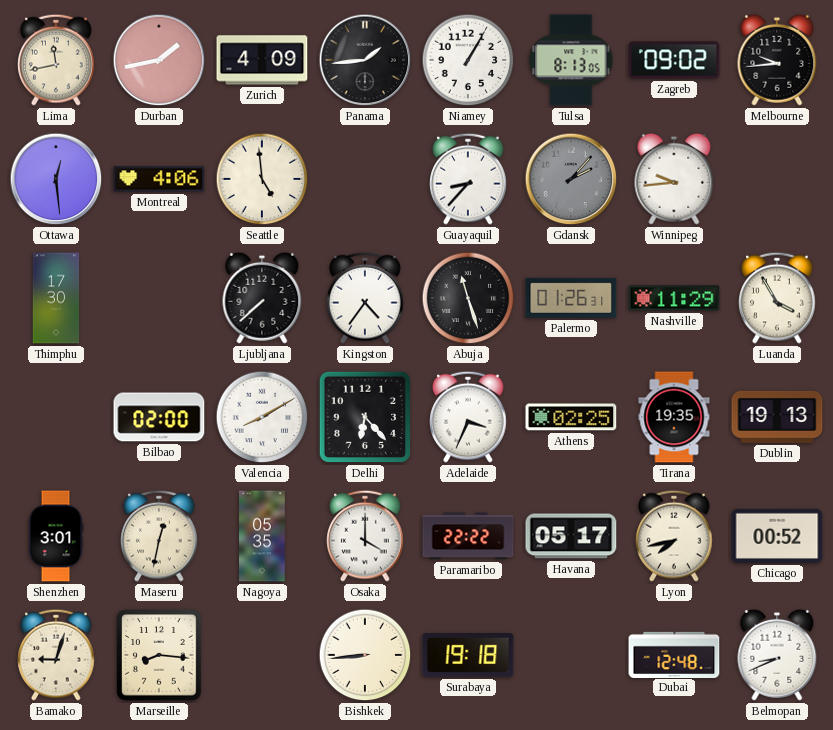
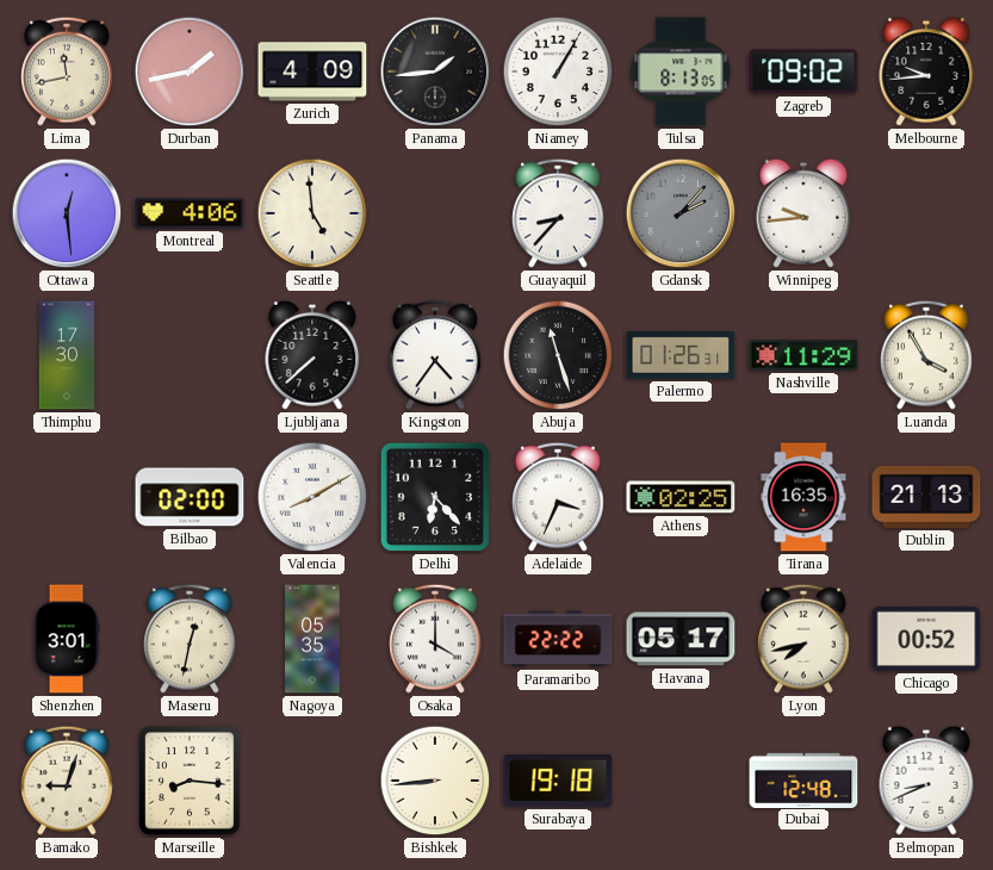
Tirana: 19:35 -> 16:35 (803, 497)
Dublin: 19:13 -> 21:13 (926, 497)
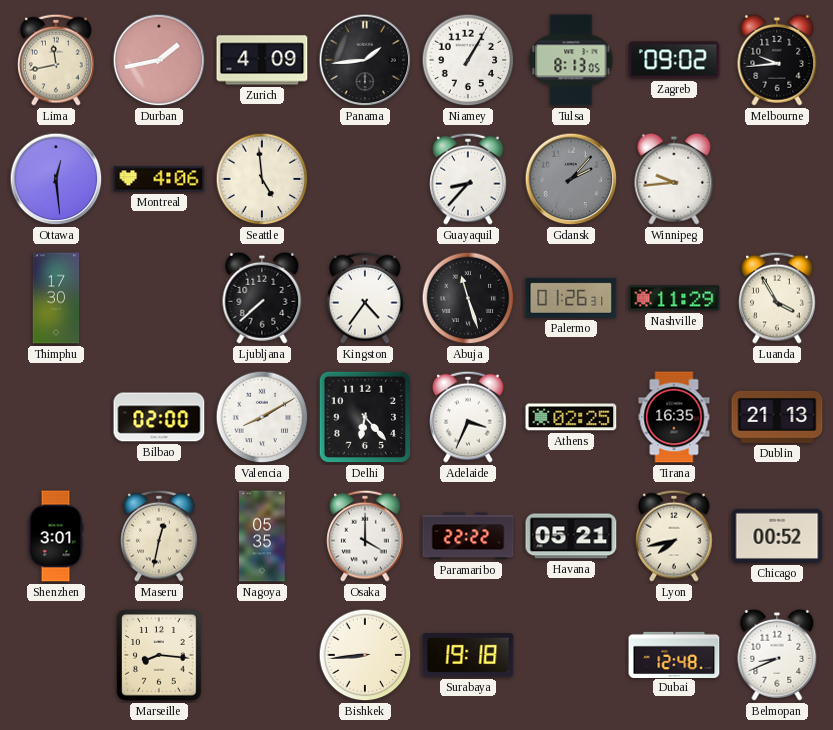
Havana: 05:17 -> 05:21 (571, 536)
Bamako: 9:03 -> none (67, 781)
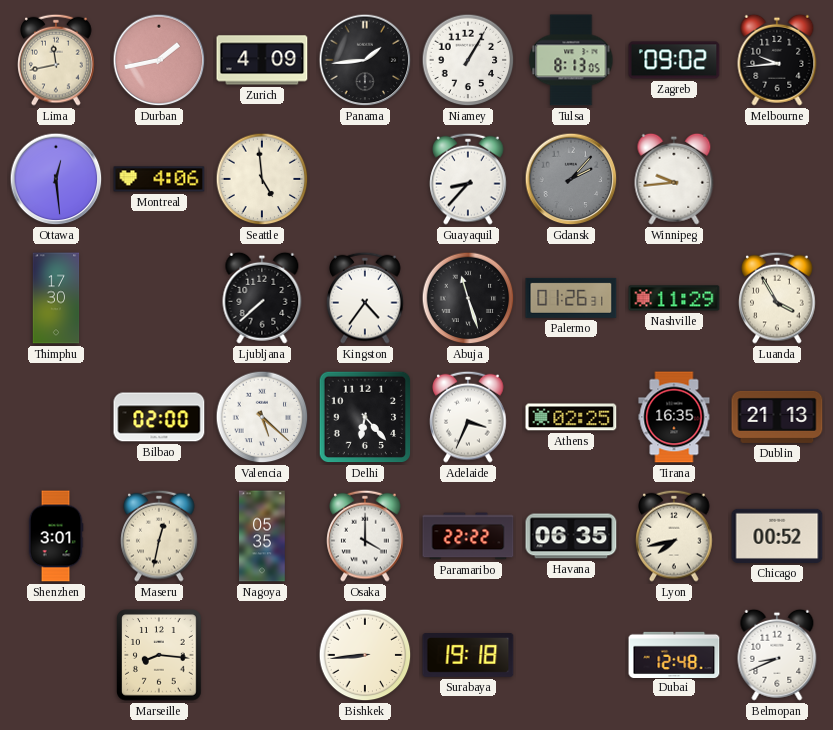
Valencia: 8:10 -> 5:22 (262, 417)
Havana: 05:21 -> 06:35 (571, 536)
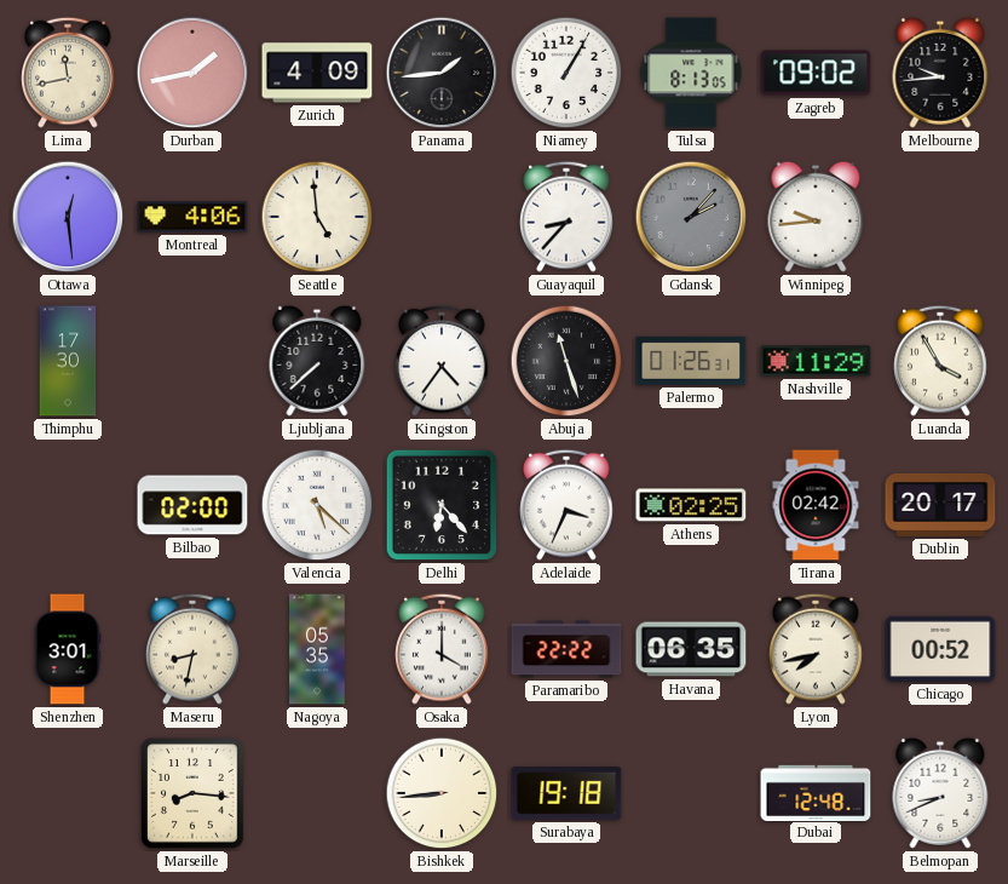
Tirana: 16:35 -> 02:42 (816, 505)
Dublin: 21:13 -> 20:17 (940, 505)
Maseru: 12:32 -> 8:32 (192, 649)
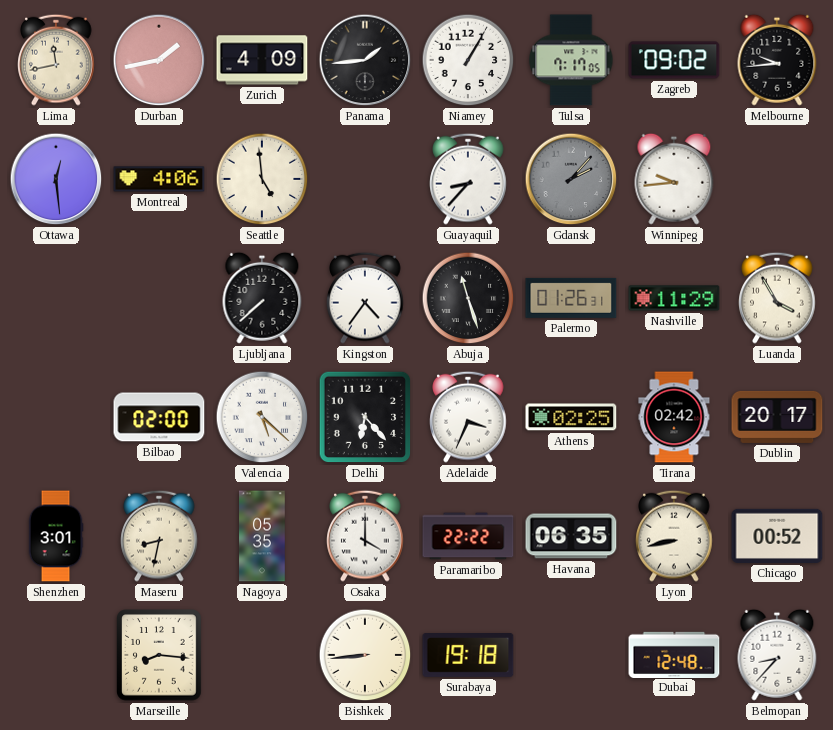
Tulsa: 8:13 -> 7:17 (571, 60)
Thimphu: 17:30 -> none (68, 361)
Lyon: 7:43 -> 8:43 (674, 536)
Belmopan: 8:41 -> 8:37 (777, 655)
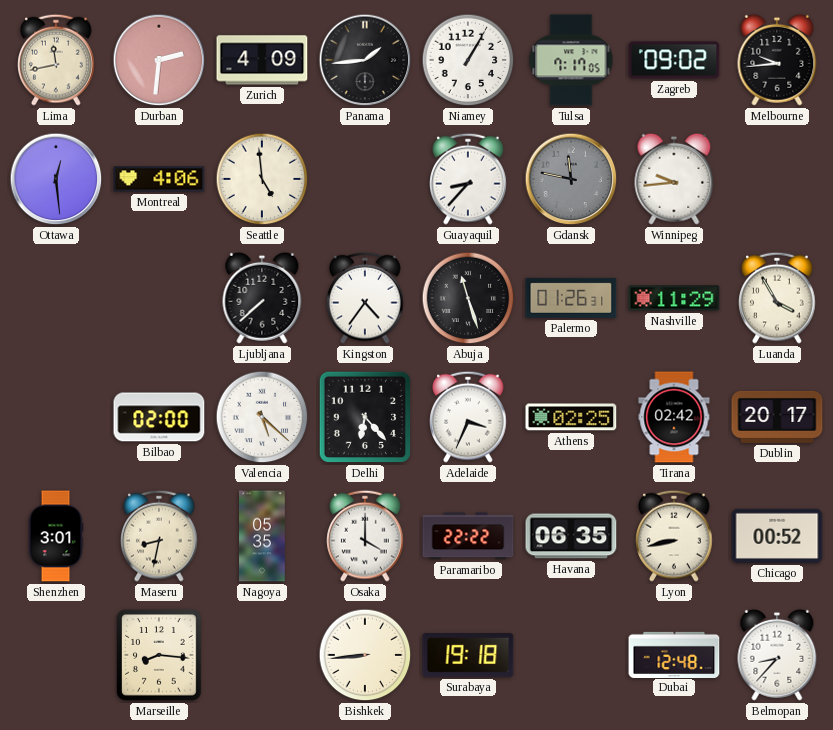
Durban: 1:43 -> 2:31 (159, 60)
Gdansk: 2:07 -> 11:47 (571, 179)
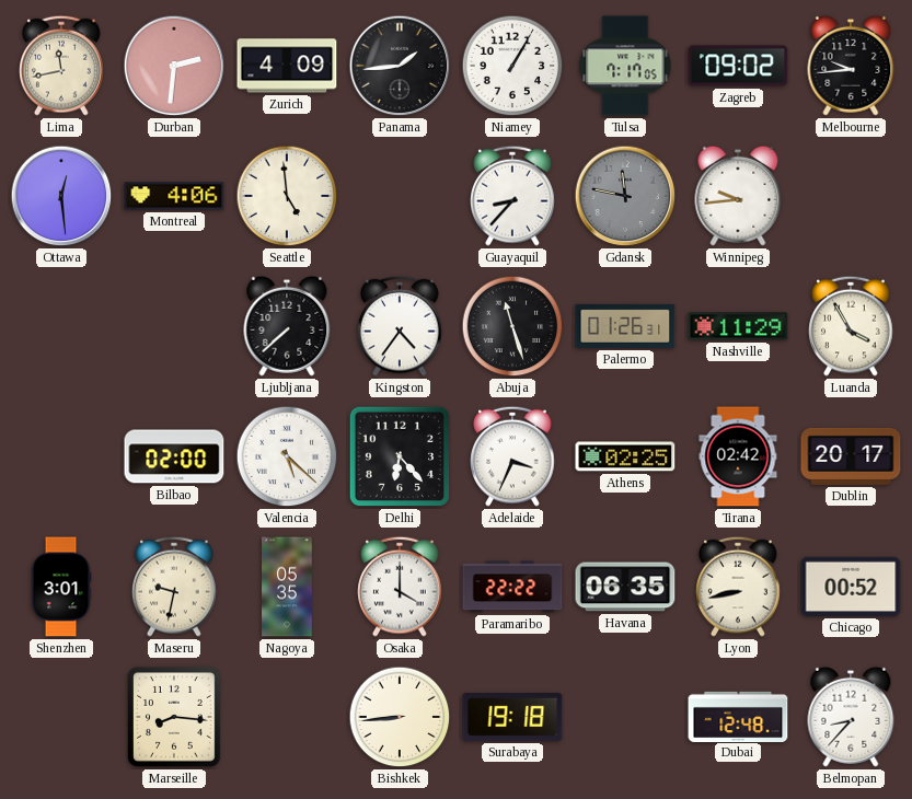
Maseru: 8:32 -> 9:32 (174, 587)
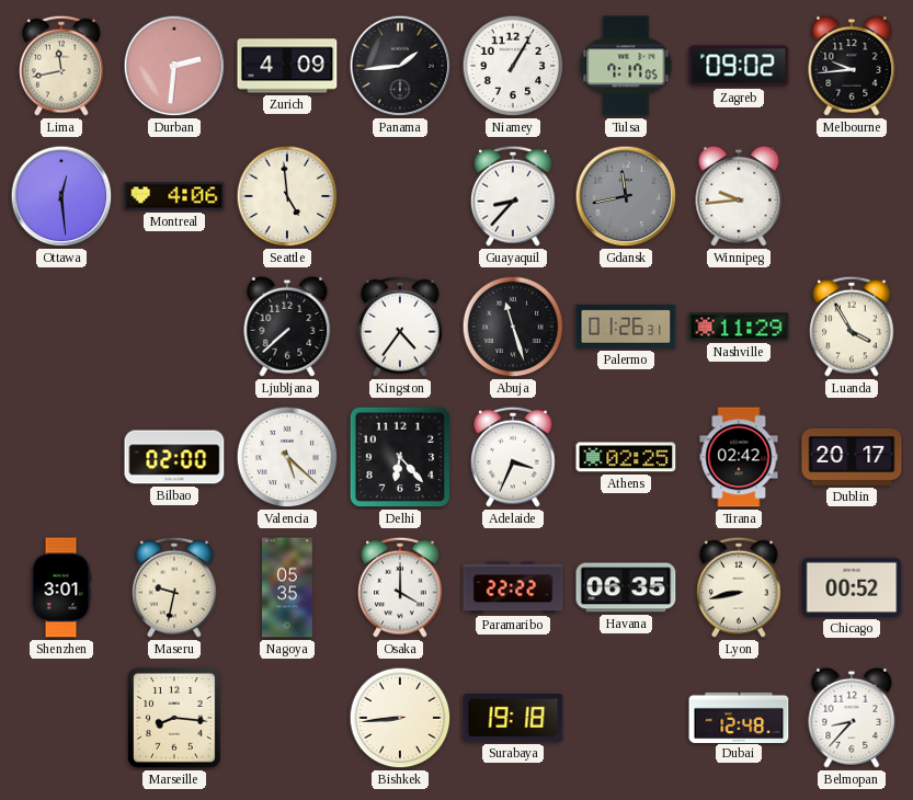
Gdansk: 11:47 -> 11:43 (626, 196)
